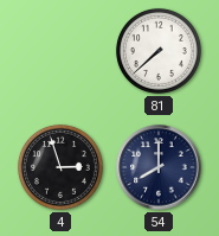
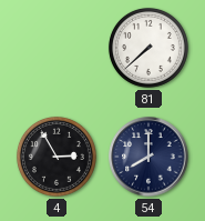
4: 2:57 -> 2:55 (57, 157)
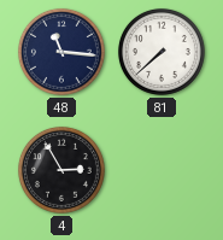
48: none -> 11:16 (61, 52)
54: 8:00 -> none (148, 157)
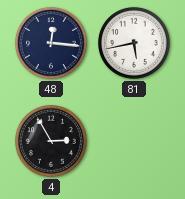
48: 11:16 -> 12:16 (51, 43)
81: 7:38 -> 5:43 (134, 43)
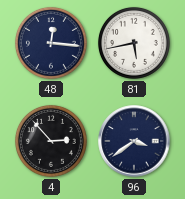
4: 2:55 -> 2:53 (51, 141)
96: none -> 3:39 (134, 141)
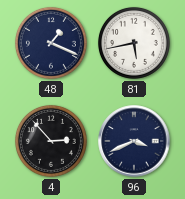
48: 12:16 -> 1:19 (51, 43)
96: 3:39 -> 3:41 (134, 141)
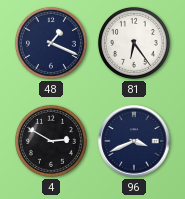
81: 5:43 -> 6:24 (134, 43)
4: 2:53 -> 2:50 (51, 141)
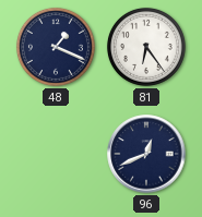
4: 2:50 -> none (51, 141)
96: 3:41 -> 12:41 (146, 154)
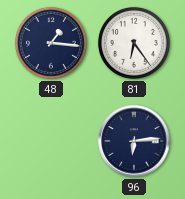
48: 1:19 -> 1:16 (51, 43)
96: 12:41 -> 6:14 (134, 141)
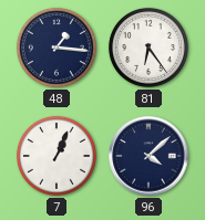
7: none -> 1:04 (57, 156)
96: 6:14 -> 4:08 (148, 156)
